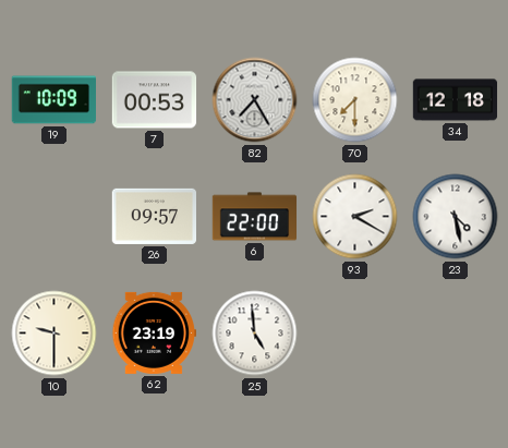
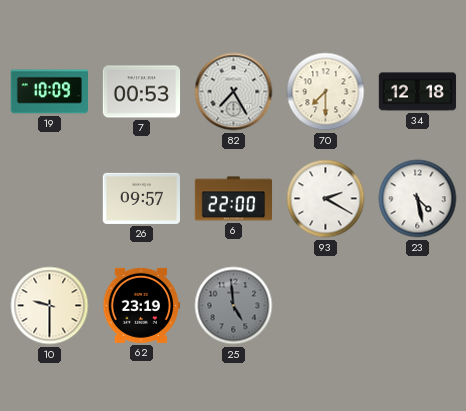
25 dial: white -> grey (234, 306)
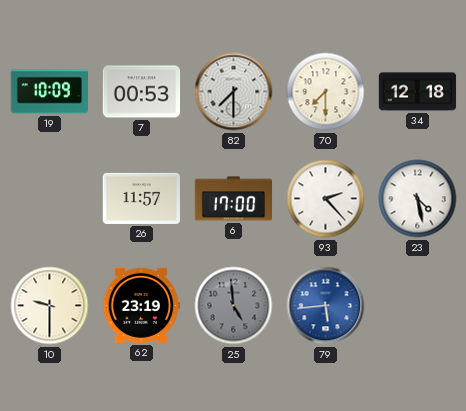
82: 7:25 -> 7:30 (234, 92)
26: 09:57 -> 11:57 (141, 198)
6: 22:00 -> 17:00 (234, 199)
93: 2:20 -> 2:23 (326, 199)
79: none -> 5:44 (326, 306)
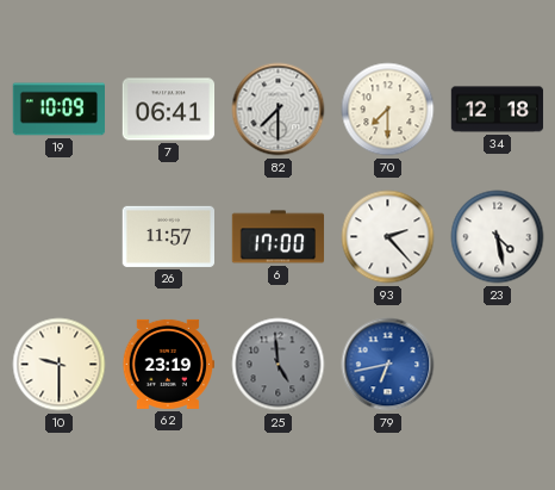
7: 00:53 -> 06:41 (169, 110)
79: 5:44 -> 6:43 (388, 365)
